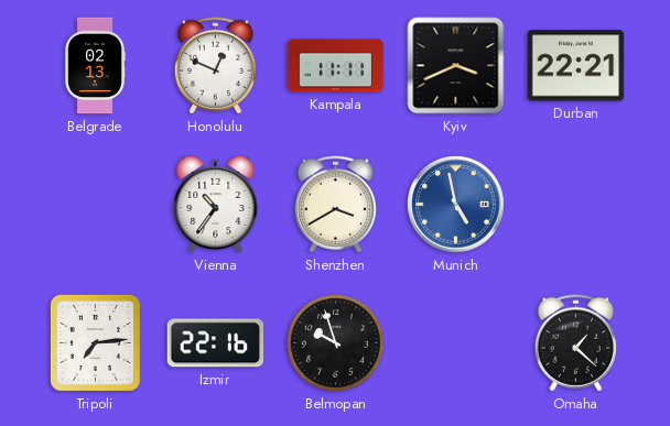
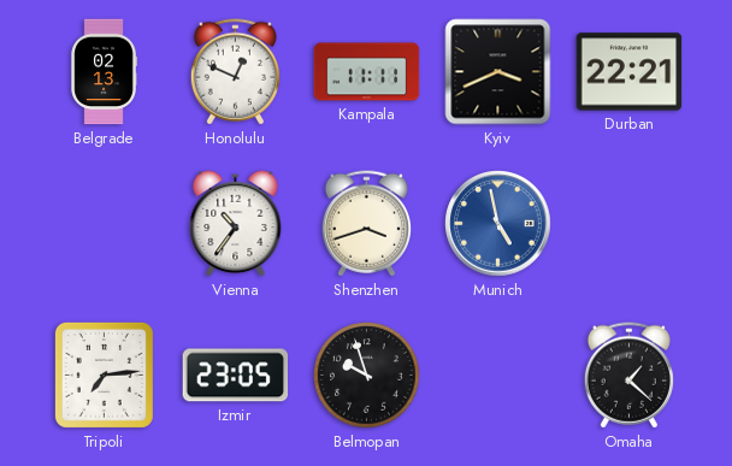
Shenzhen: 3:40 -> 3:42 (366, 224)
Izmir: 22:16 -> 23:05 (236, 376)
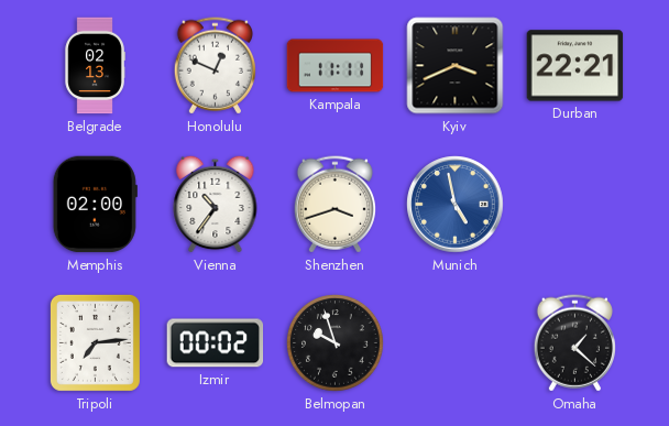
Memphis: none -> 02:00 (95, 205)
Izmir: 23:05 -> 00:02 (216, 343)
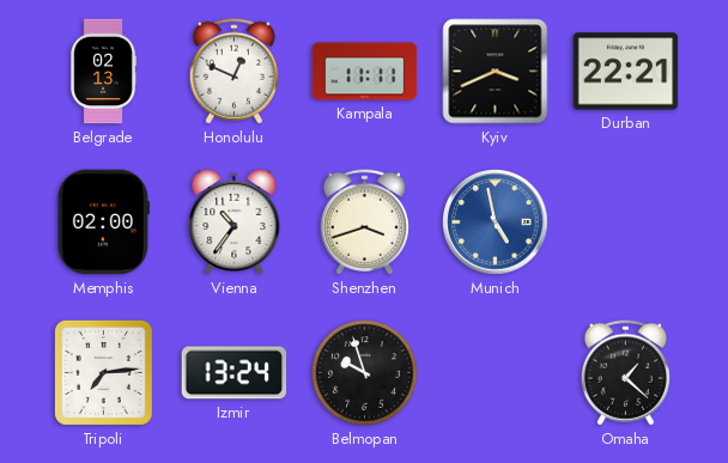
Izmir: 00:02 -> 13:24 (235, 373)
